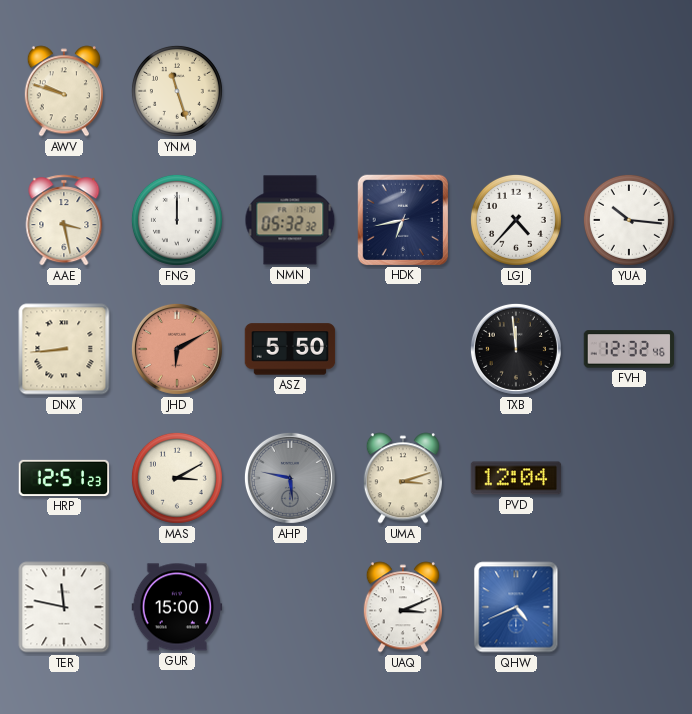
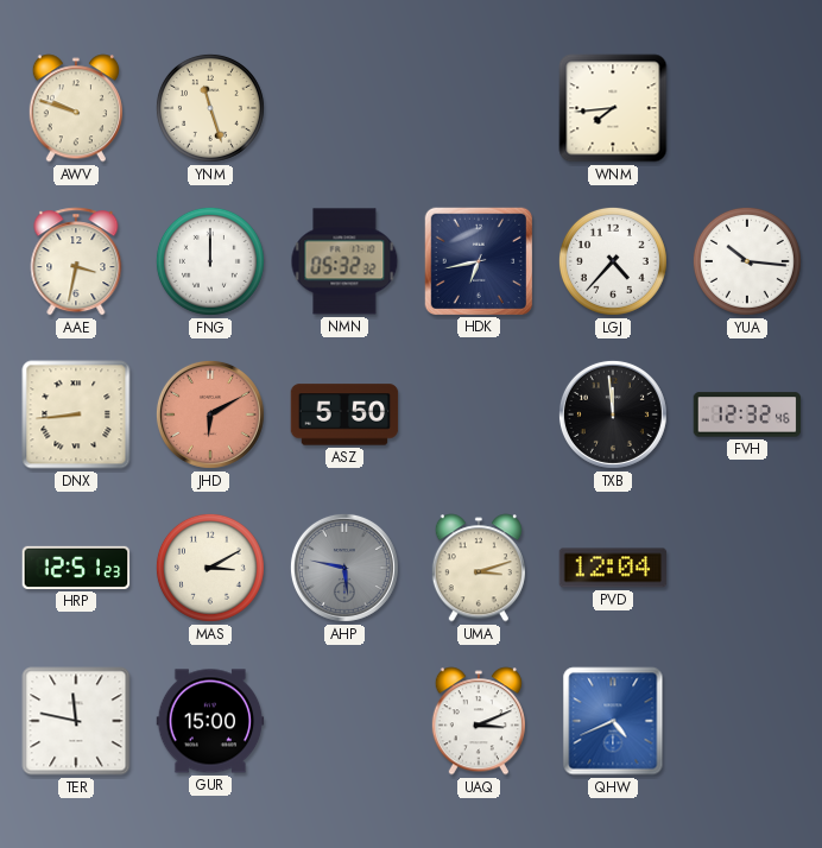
WNM: none -> 7:44 (613, 108)
AAE: 3:28 -> 3:32 (76, 261)
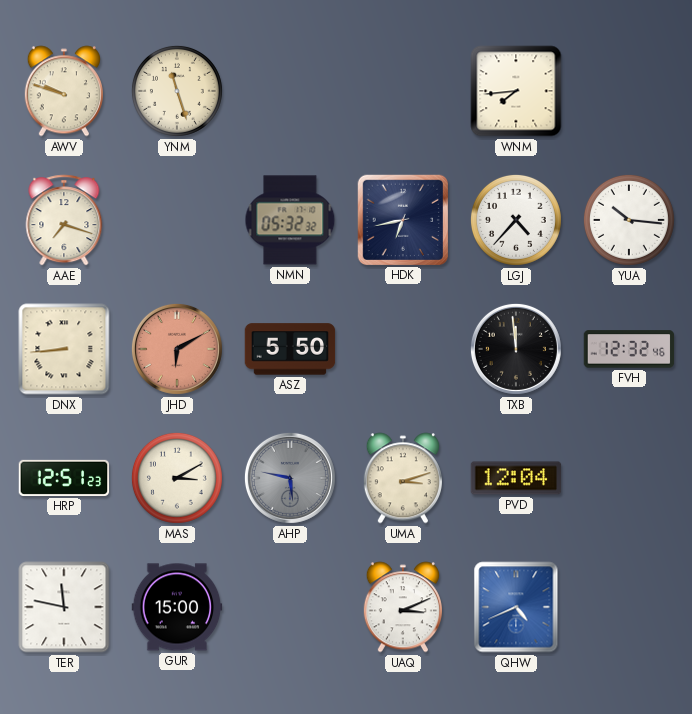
AAE: 3:32 -> 7:18 (64, 220)
FNG: 12:00 -> none (210, 261)
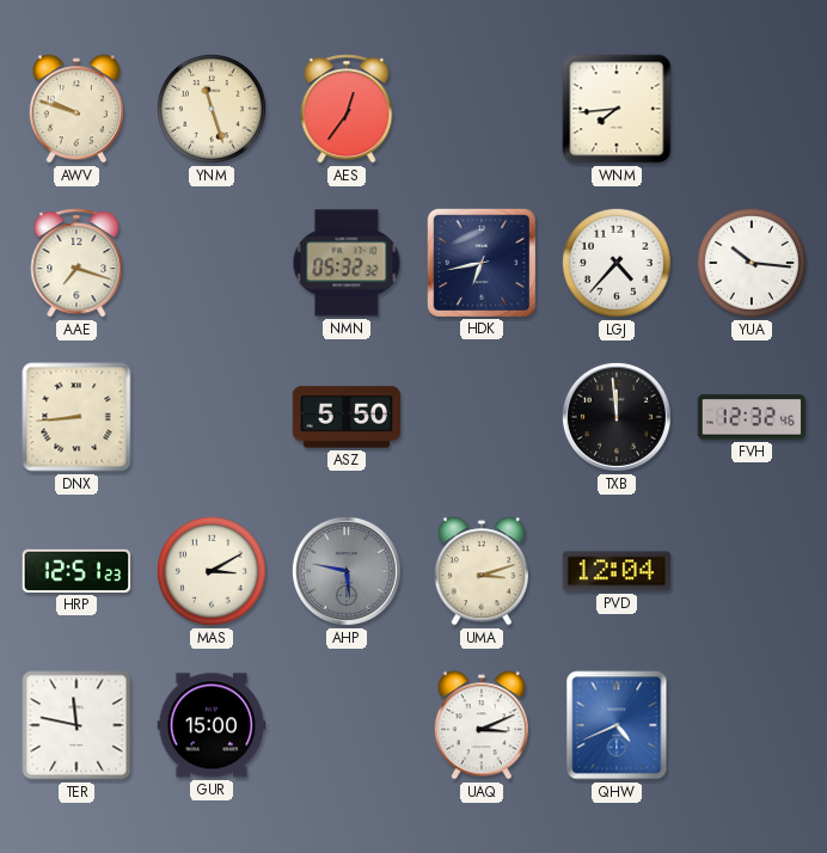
AES: none -> 12:36 (347, 109)
JHD: 6:10 -> none (177, 349)
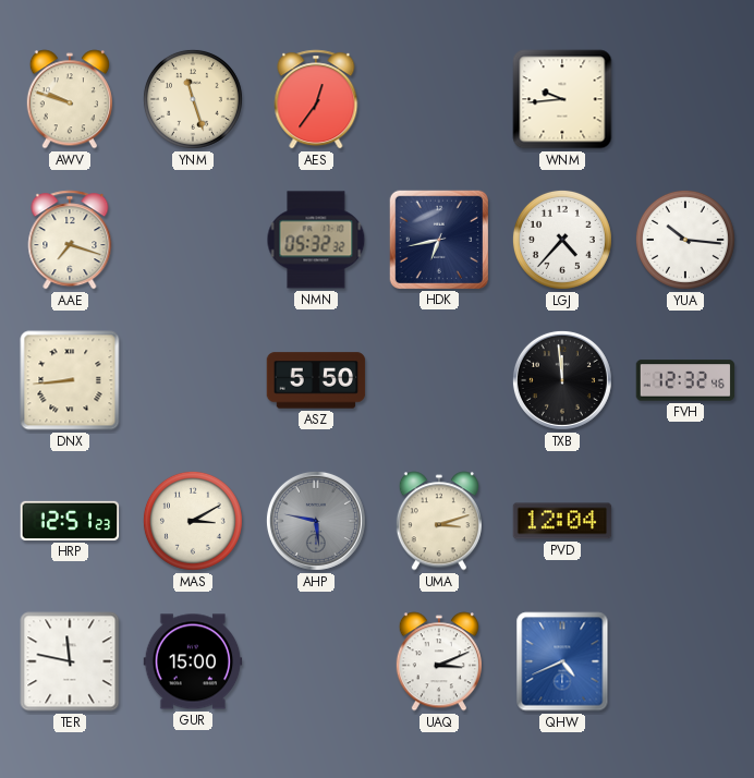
WNM: 7:44 -> 9:44 (562, 99)
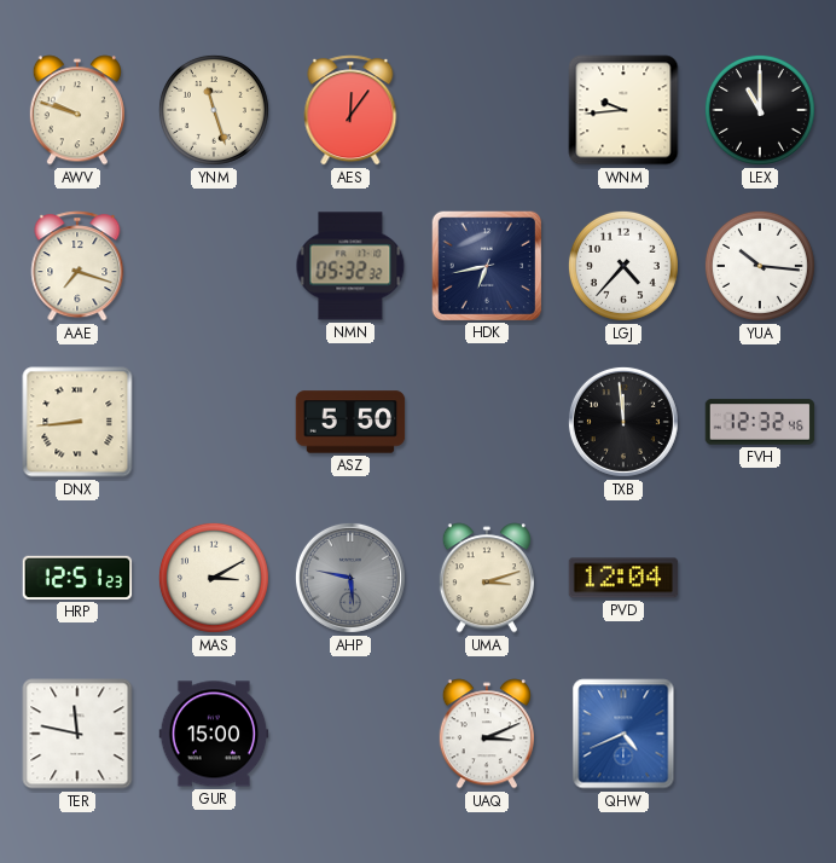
AES: 12:36 -> 12:06 (350, 110)
LEX: none -> 11:00 (760, 110)
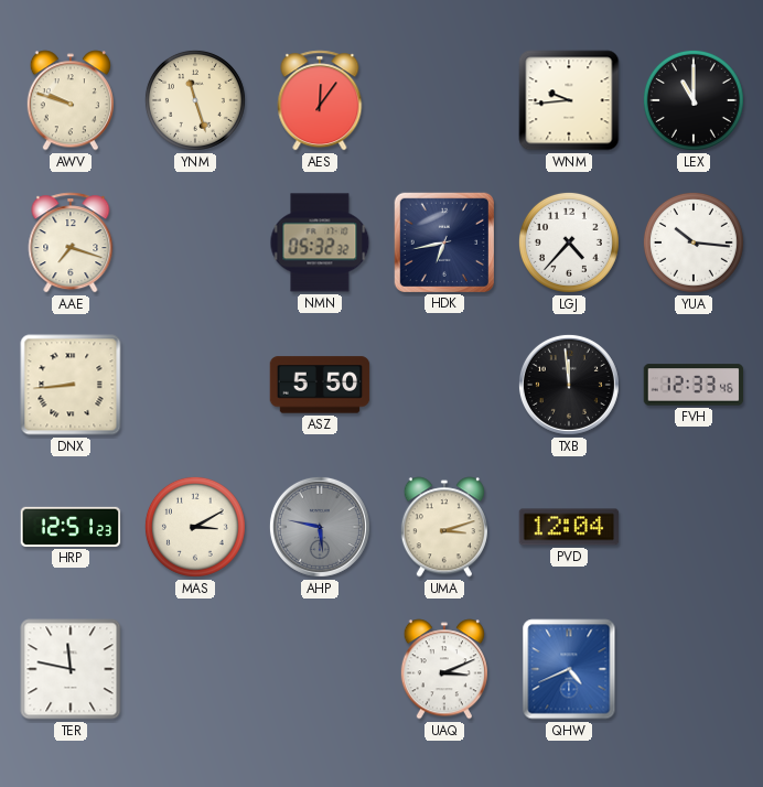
FVH: 12:32 -> 12:33 (694, 385)
GUR: 15:00 -> none (214, 734)
